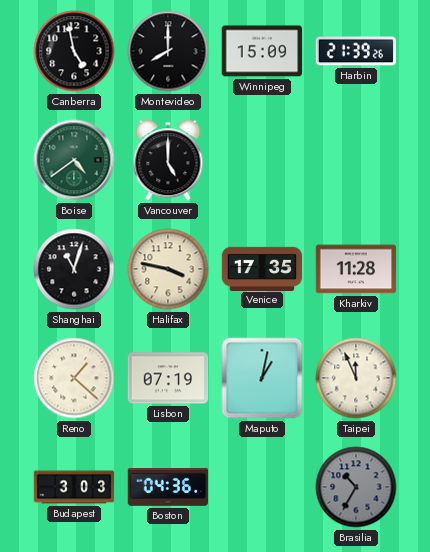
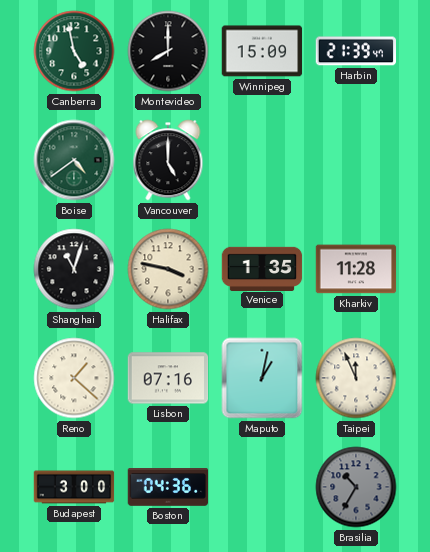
Canberra dial: black -> green (74, 51)
Harbin: 21:39:26 -> 21:39:47 (356, 51)
Venice: 17:35 -> 1:35 (262, 268)
Lisbon: 07:19 -> 07:16 (168, 378)
Budapest: 3:03 -> 3:00 (74, 487)
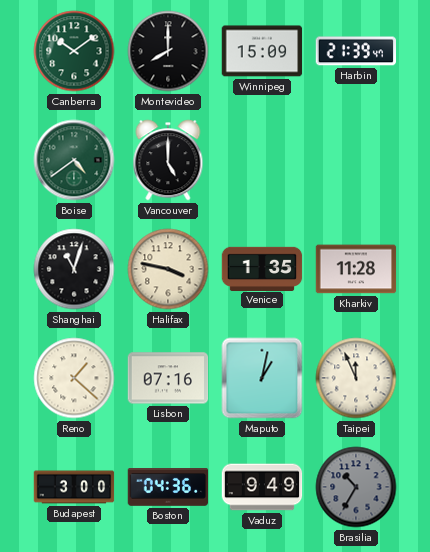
Canberra: 4:58 -> 10:09 (74, 51)
Vaduz: none -> 9:49 (262, 487)
